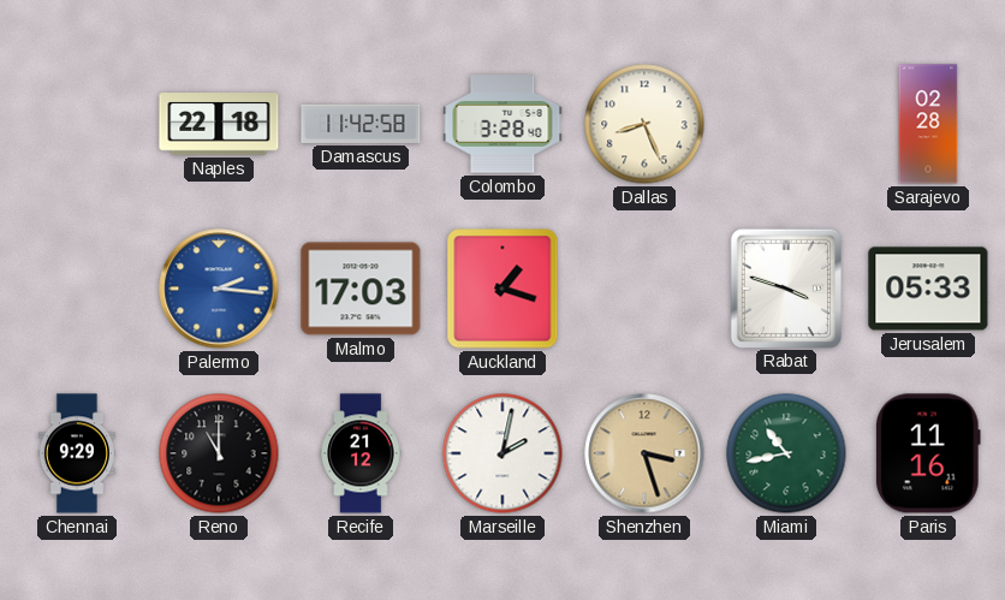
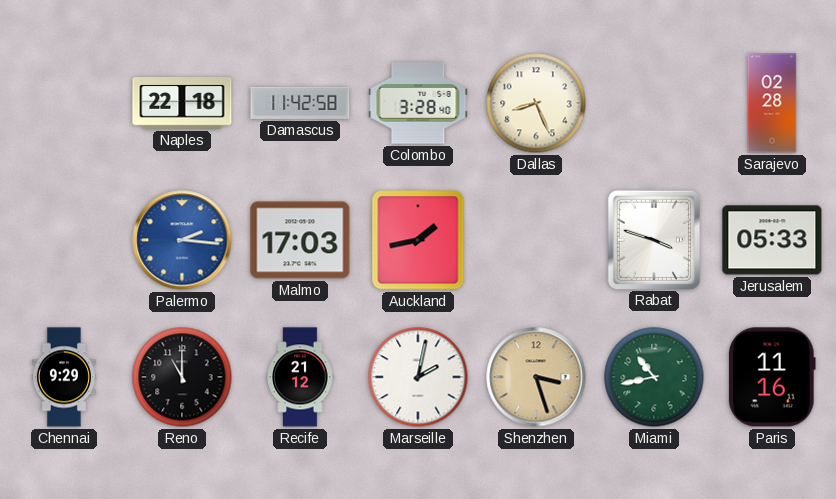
Auckland: 1:18 -> 1:43 (418, 240)
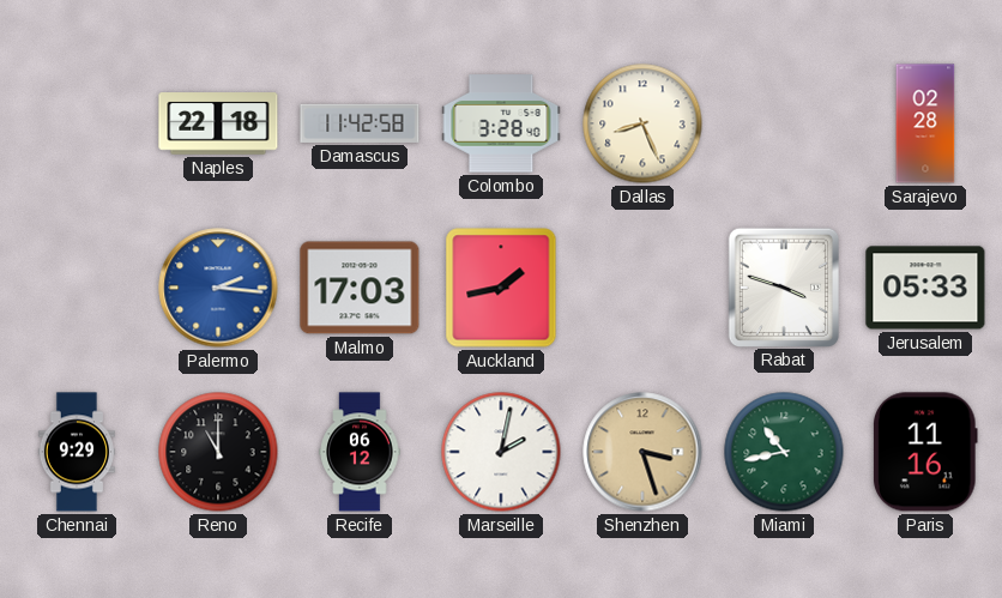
Recife: 21:12 -> 06:12 (360, 452)
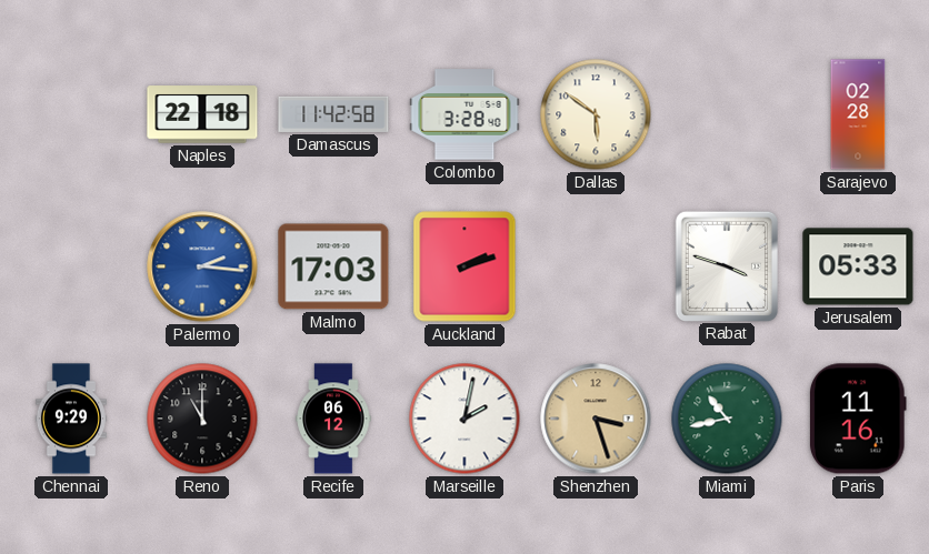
Dallas: 8:26 -> 5:51 (596, 114)
Auckland: 1:43 -> 2:12 (464, 266)
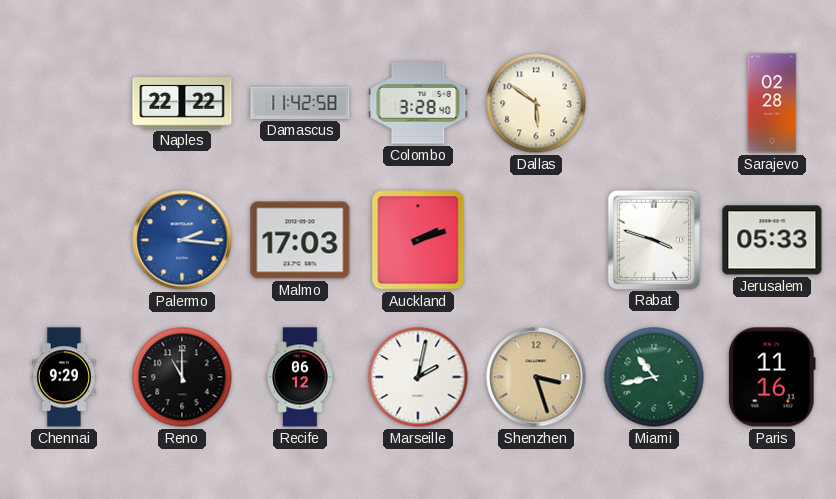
Naples: 22:18 -> 22:22 (182, 103)
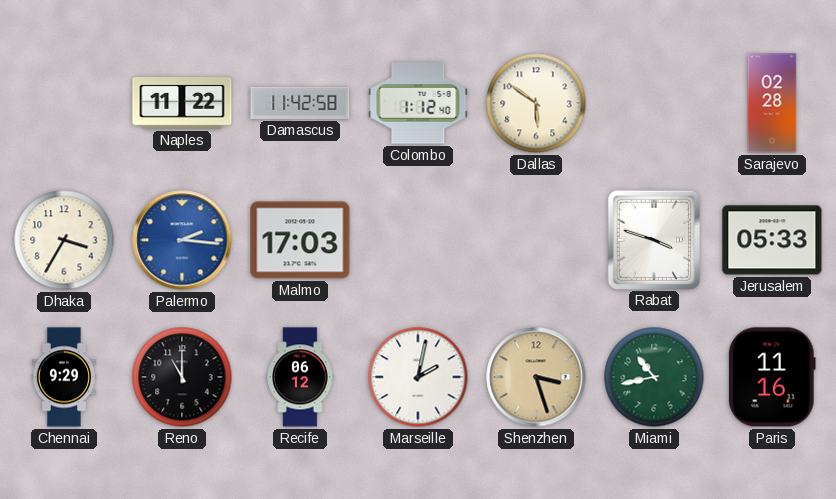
Naples: 22:22 -> 11:22 (182, 103)
Colombo: 3:28 -> 1:12 (418, 103)
Dhaka: none -> 3:35 (64, 240)
Auckland: 2:12 -> none (418, 240)
